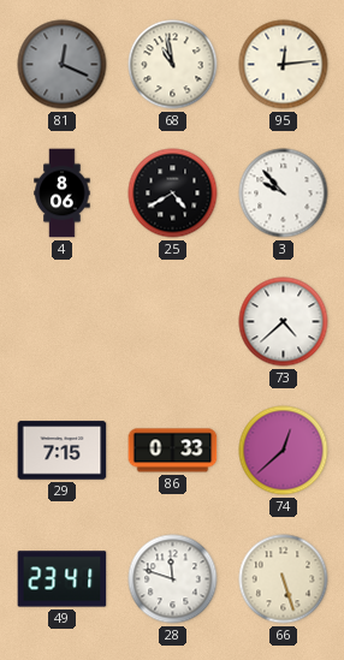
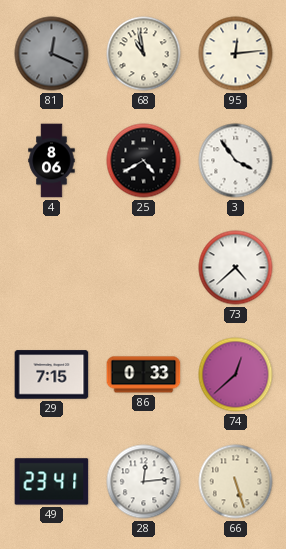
3: 9:53 -> 3:54 (236, 161)
28: 11:48 -> 12:14 (144, 482)
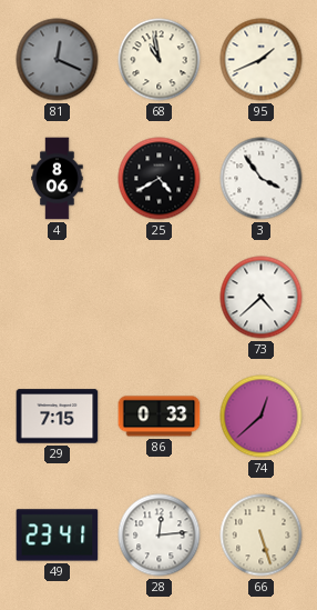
95: 12:14 -> 1:41 (262, 60)
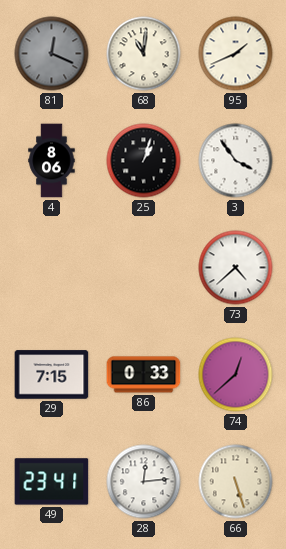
68: 10:58 -> 11:01 (144, 54)
25: 4:40 -> 1:03 (144, 161)
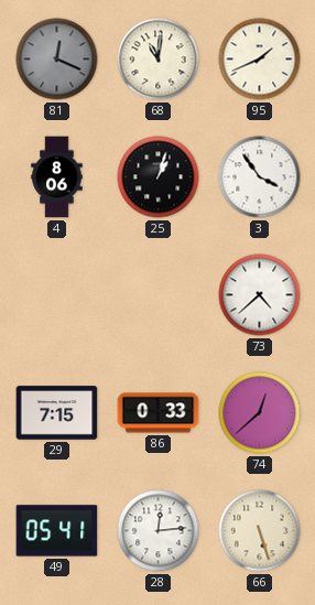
49: 23:41 -> 05:41 (57, 531)
